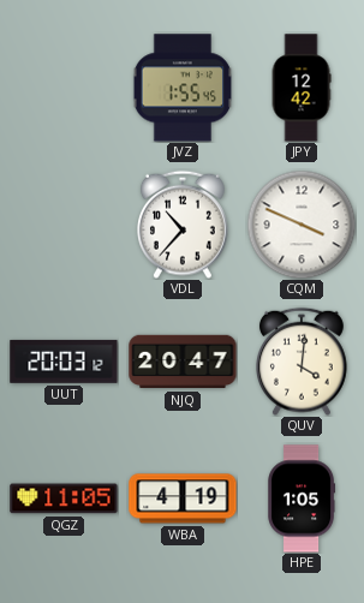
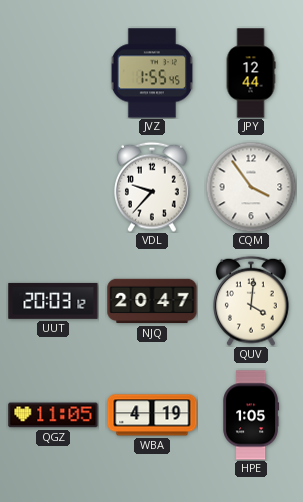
JPY: 12:42 -> 12:44 (251, 73)
VDL: 10:37 -> 9:37 (153, 187)
CQM: 3:49 -> 3:54 (251, 187)
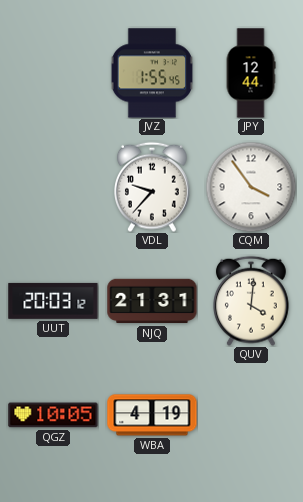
NJQ: 20:47 -> 21:31 (152, 301)
QGZ: 11:05 -> 10:05 (53, 415)
HPE: 1:05 -> none (250, 415)
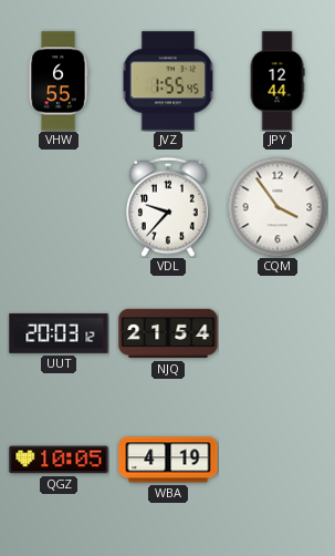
VHW: none -> 6:55 (59, 81)
NJQ: 21:31 -> 21:54 (168, 333)
QUV: 4:01 -> none (252, 301)
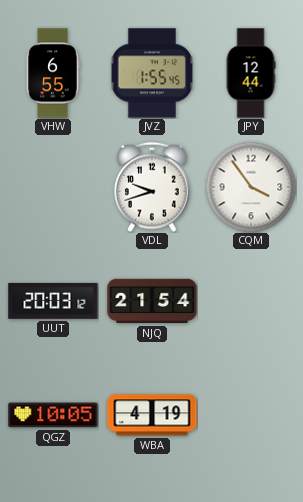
VDL: 9:37 -> 9:42 (153, 187)
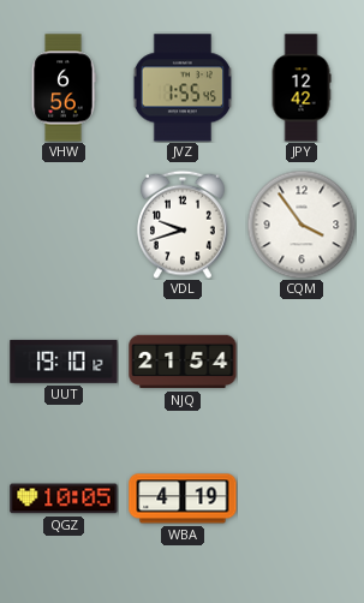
VHW: 6:55 -> 6:56 (64, 88)
JPY: 12:44 -> 12:42 (302, 88)
UUT: 20:03 -> 19:10 (64, 362)
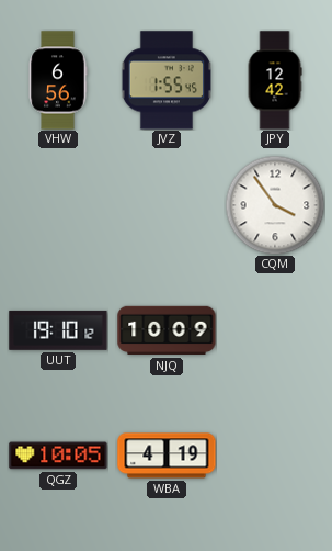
VDL: 9:42 -> none (184, 225)
NJQ: 21:54 -> 10:09 (167, 330)
